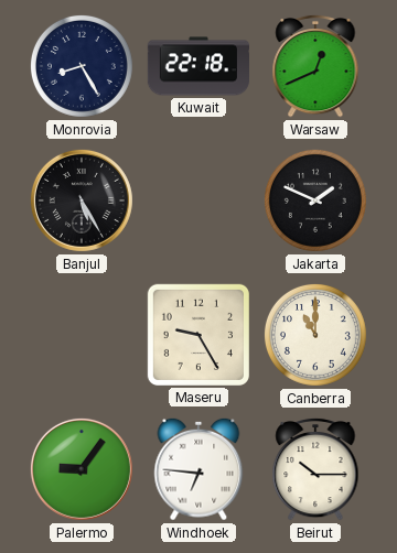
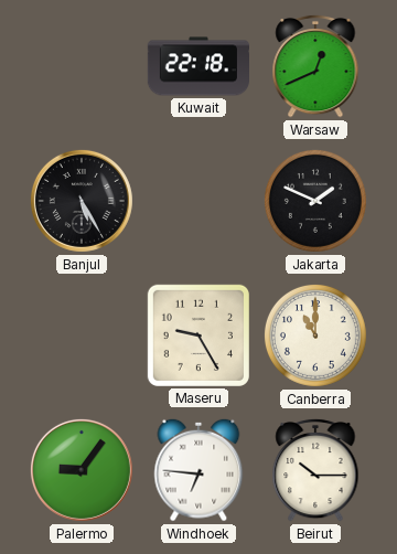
Monrovia: 8:25 -> none (82, 66)
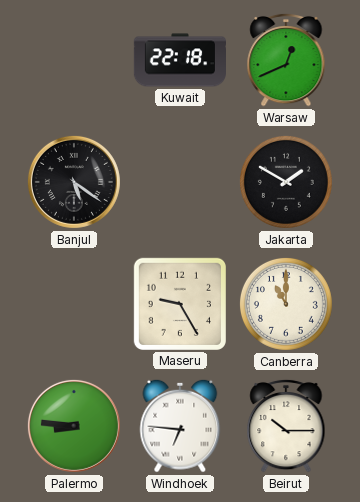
Banjul: 5:25 -> 5:21 (74, 182)
Jakarta: 1:49 -> 1:50 (286, 182)
Palermo: 9:06 -> 8:46 (74, 426)
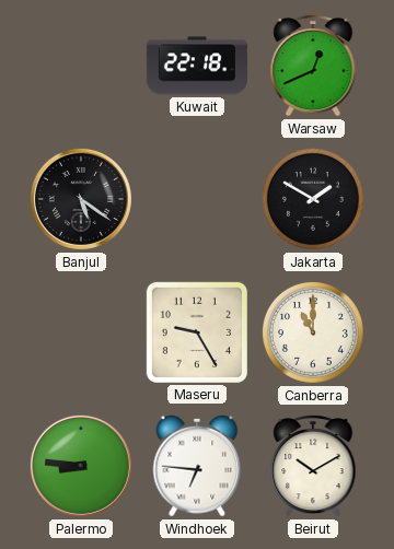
Beirut: 10:15 -> 10:10 (313, 466)
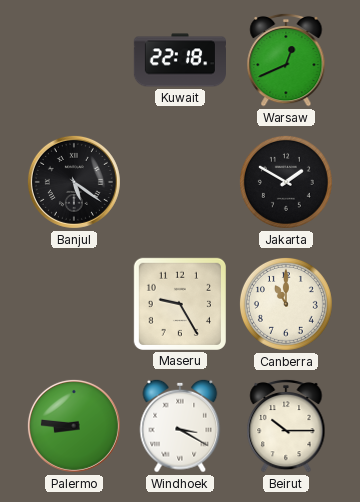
Windhoek: 6:46 -> 3:20 (180, 426)
Beirut: 10:10 -> 10:15 (286, 426)
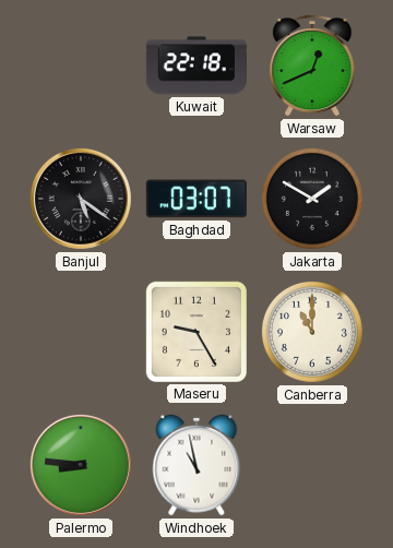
Baghdad: none -> 03:07 (196, 199)
Windhoek: 3:20 -> 10:58 (196, 465)
Beirut: 10:15 -> none (286, 426)
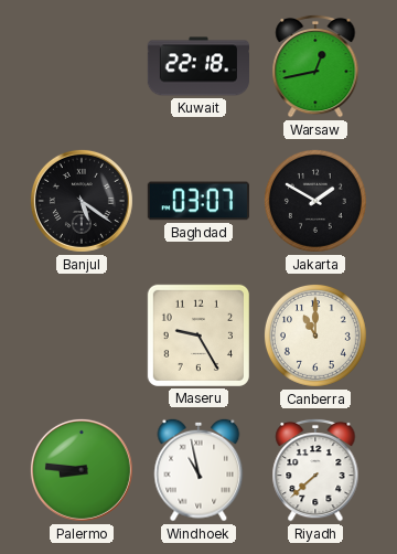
Warsaw: 12:41 -> 12:43 (315, 66)
Riyadh: none -> 7:38 (315, 470)
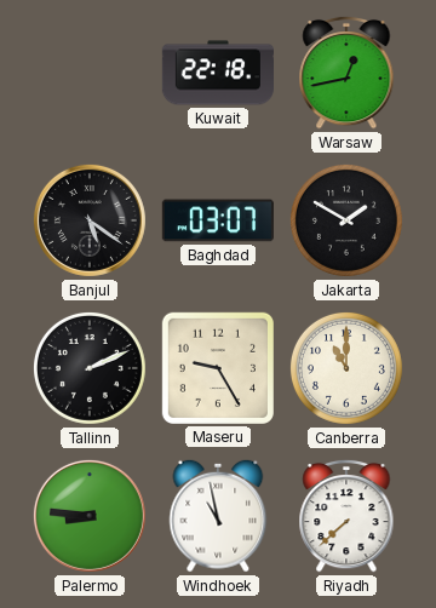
Tallinn: none -> 2:11 (90, 368)
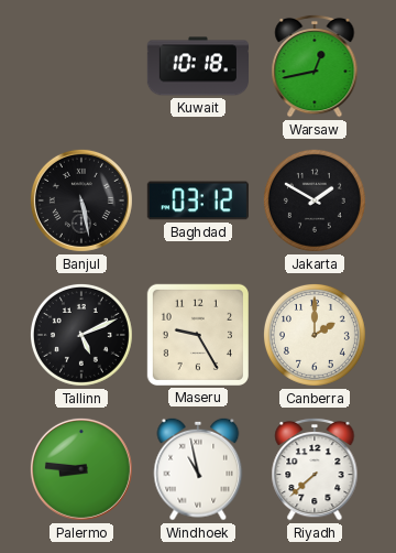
Kuwait: 22:18 -> 10:18 (197, 66)
Banjul: 5:21 -> 5:28 (81, 200)
Baghdad: 03:07 -> 03:12 (198, 200)
Tallinn: 2:11 -> 5:11 (81, 335)
Canberra: 11:00 -> 2:00 (315, 335)
